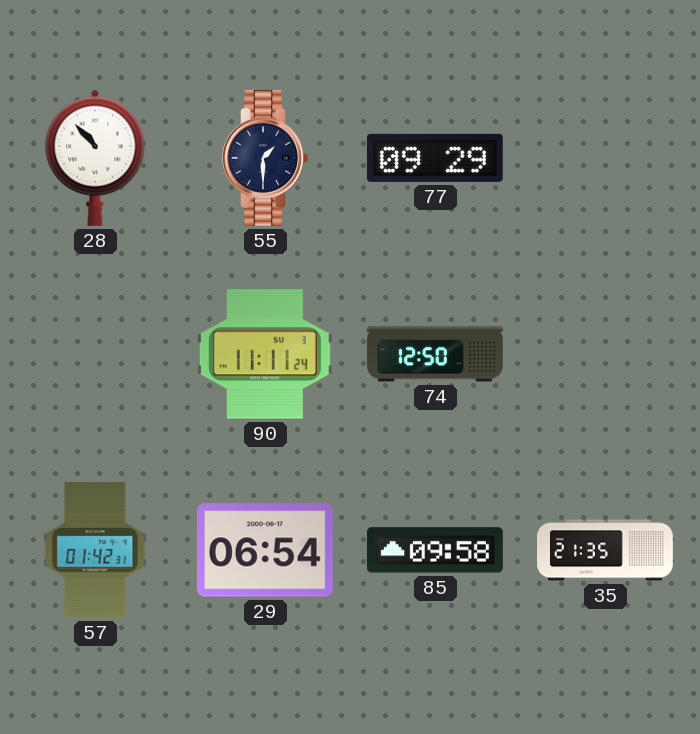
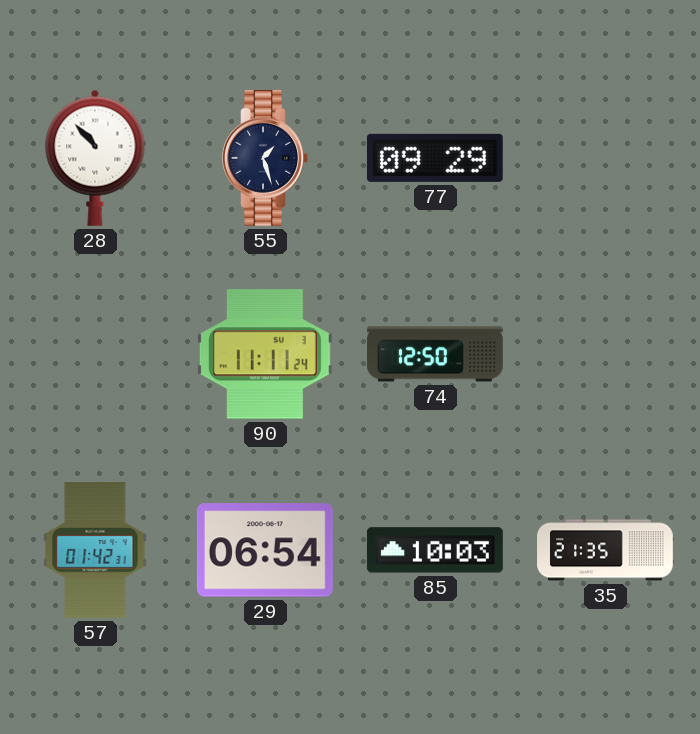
55: 1:30 -> 1:27 (265, 158)
85: 09:58 -> 10:03 (435, 550)
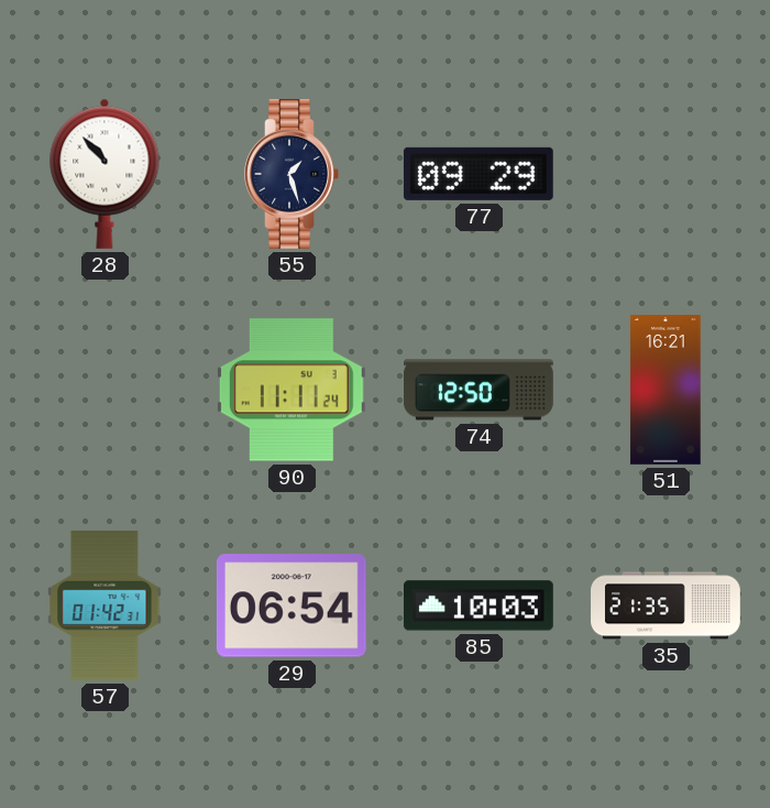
51: none -> 16:21 (665, 391)
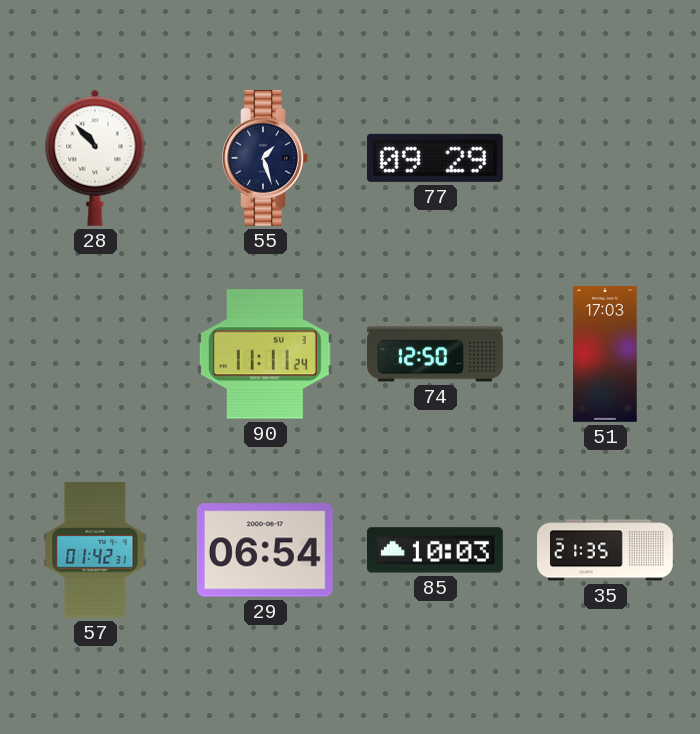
51: 16:21 -> 17:03 (605, 355)
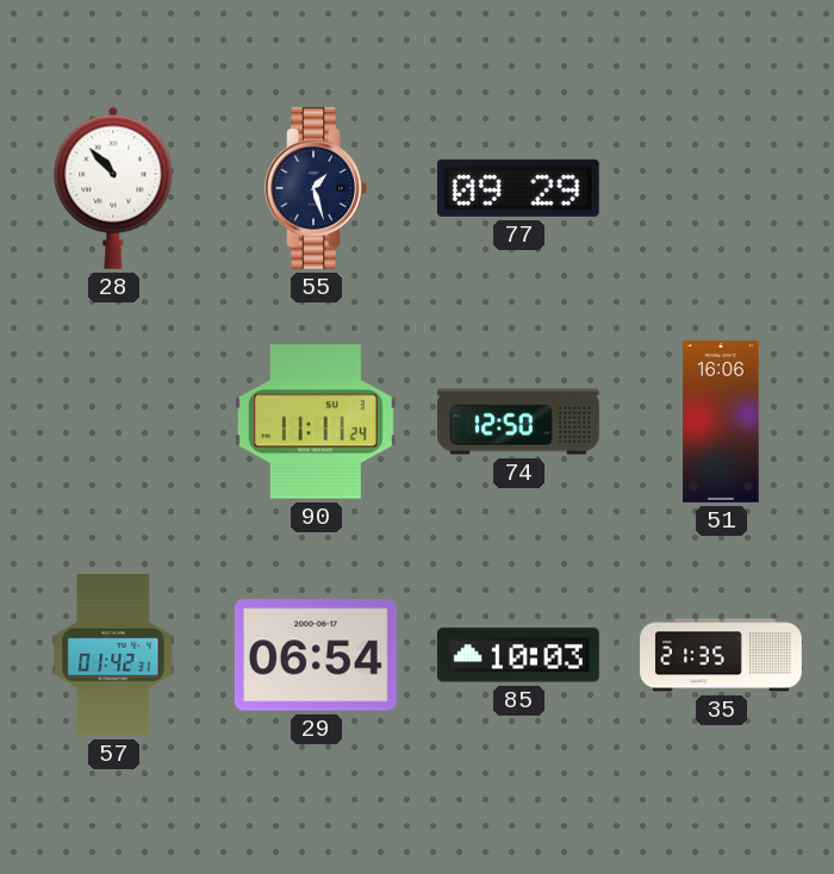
51: 17:03 -> 16:06 (721, 423)
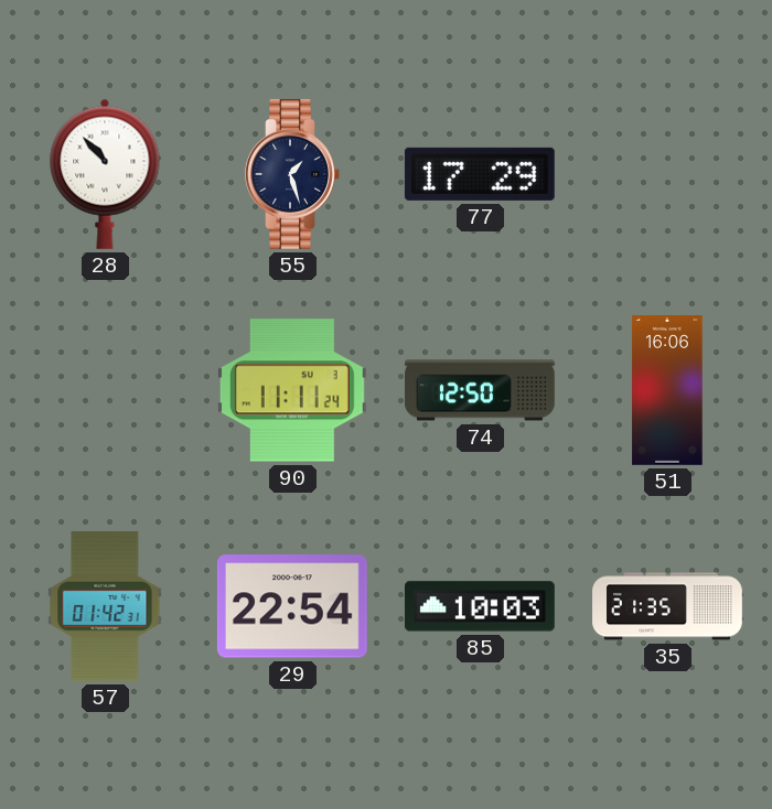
77: 09:29 -> 17:29 (480, 174)
29: 06:54 -> 22:54 (292, 606)
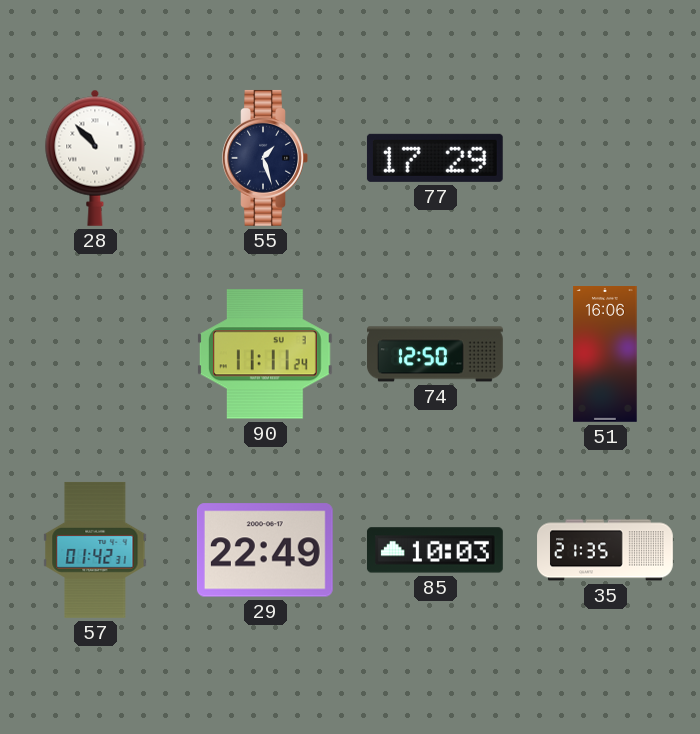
29: 22:54 -> 22:49 (265, 550)
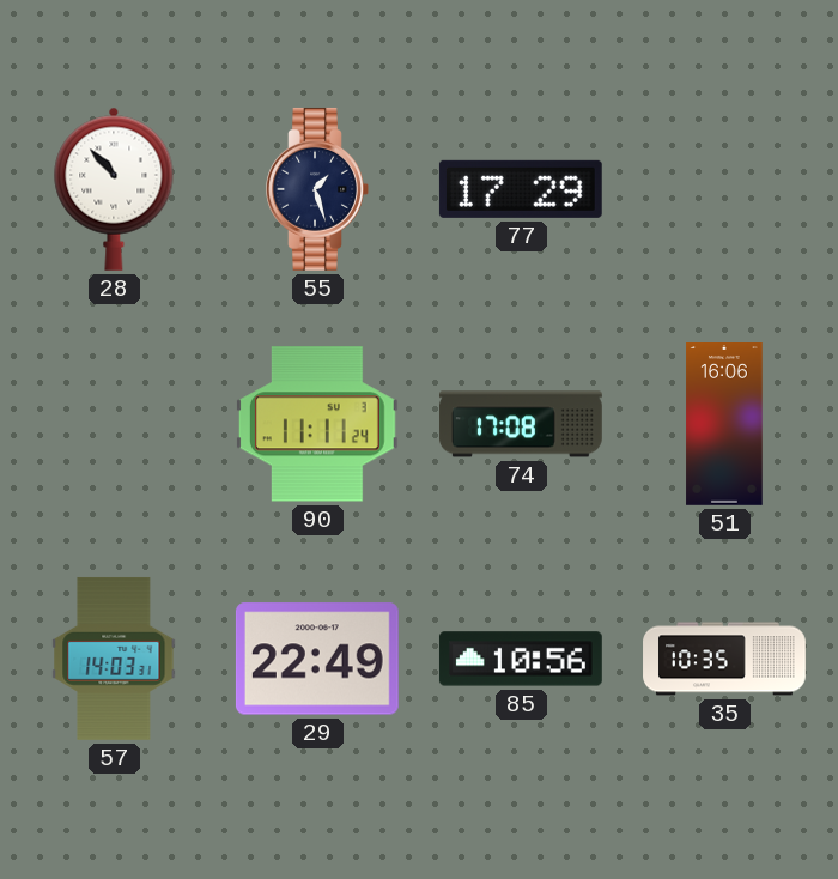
74: 12:50 -> 17:08 (522, 424)
57: 01:42 -> 14:03 (114, 659)
85: 10:03 -> 10:56 (521, 659)
35: 21:35 -> 10:35 (724, 659)
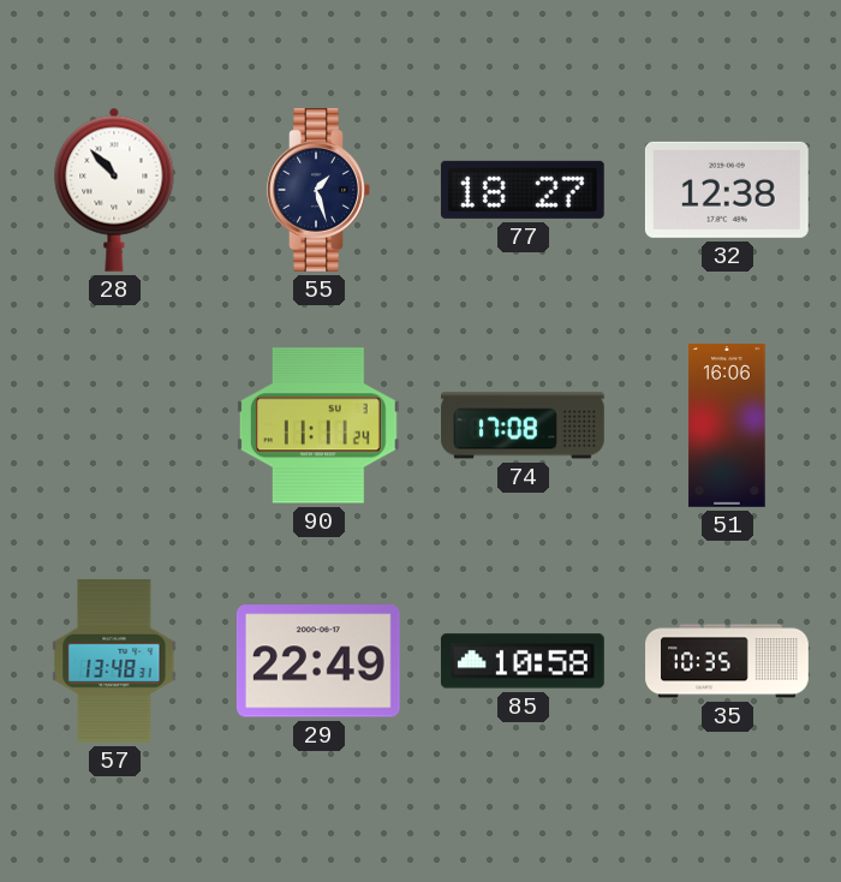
77: 17:29 -> 18:27 (523, 190)
32: none -> 12:38 (727, 190)
57: 14:03 -> 13:48 (114, 661)
85: 10:56 -> 10:58 (523, 661)
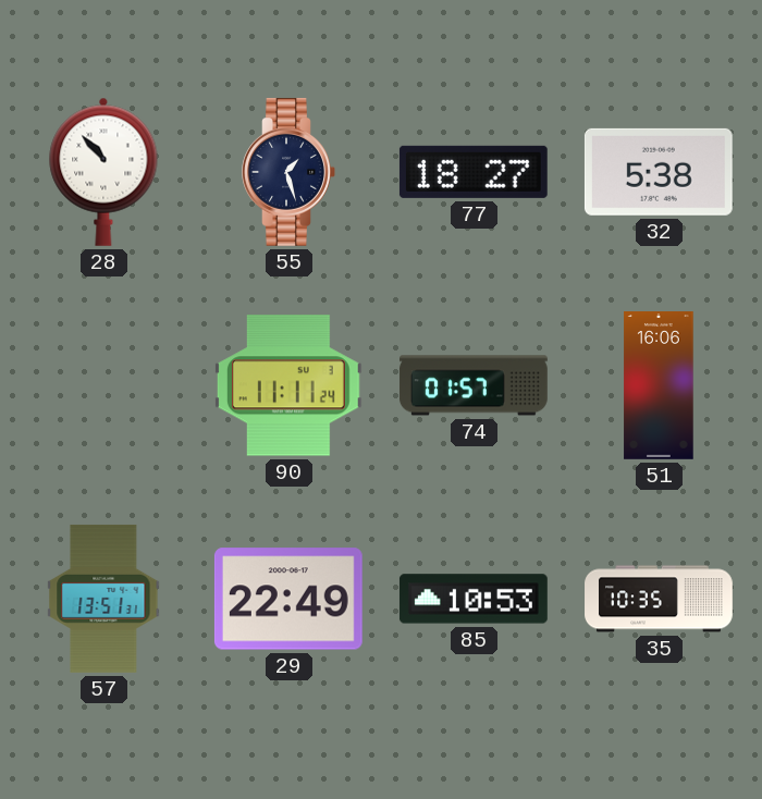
32: 12:38 -> 5:38 (659, 172)
74: 17:08 -> 01:57 (475, 385)
57: 13:48 -> 13:51 (103, 599)
85: 10:58 -> 10:53 (474, 599)
